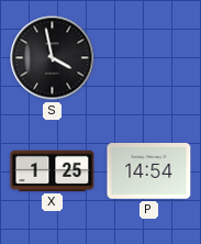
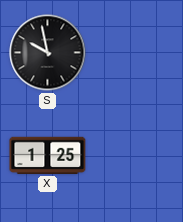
S: 3:58 -> 9:58 (48, 53)
P: 14:54 -> none (149, 171)
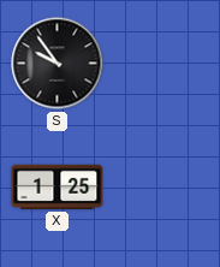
S: 9:58 -> 9:54 (58, 64)
